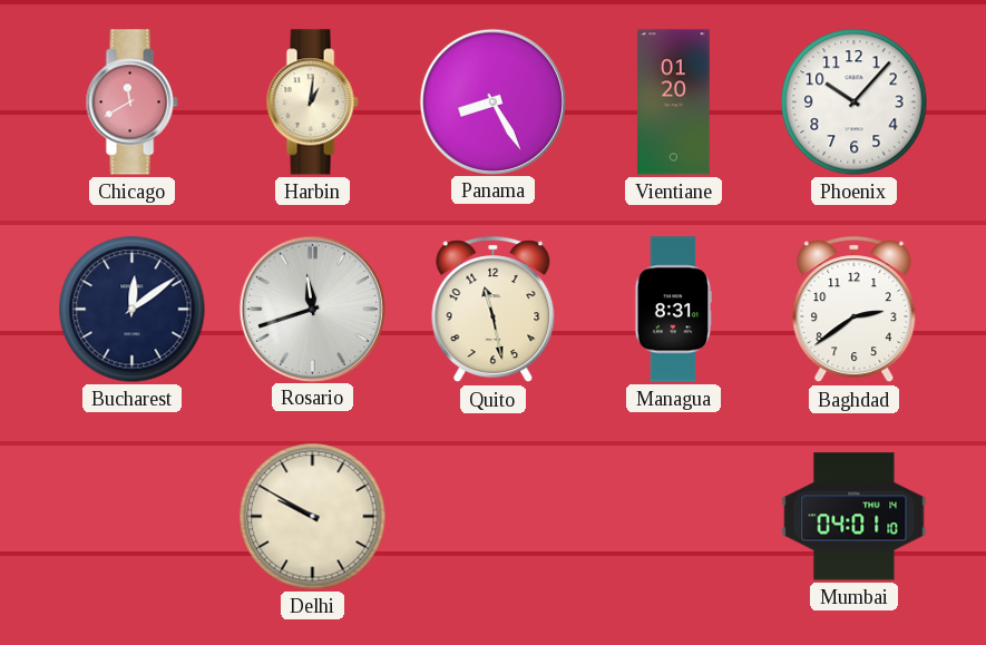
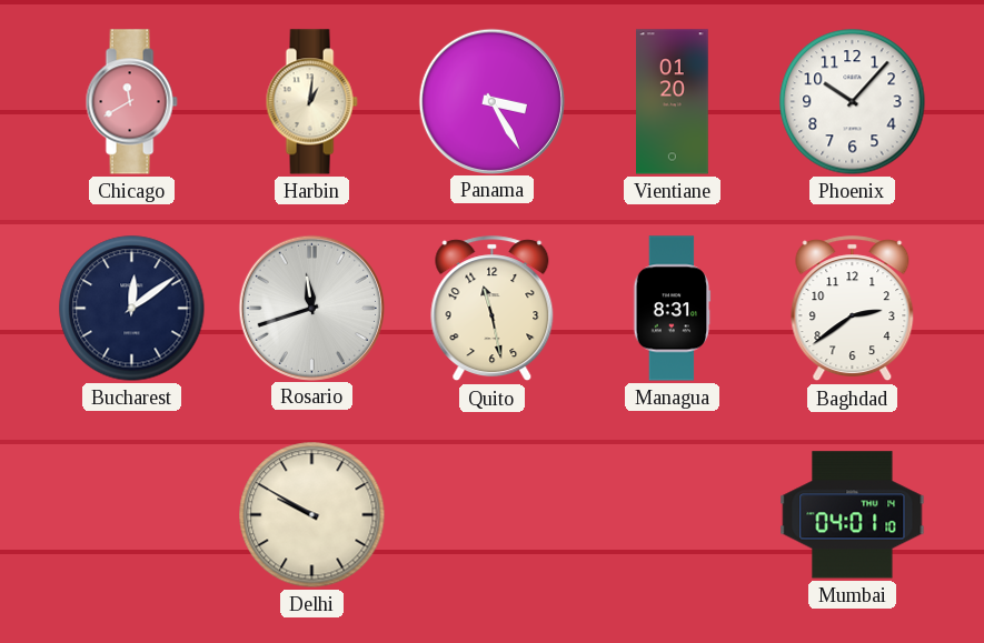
Panama: 8:25 -> 3:25 (491, 101)
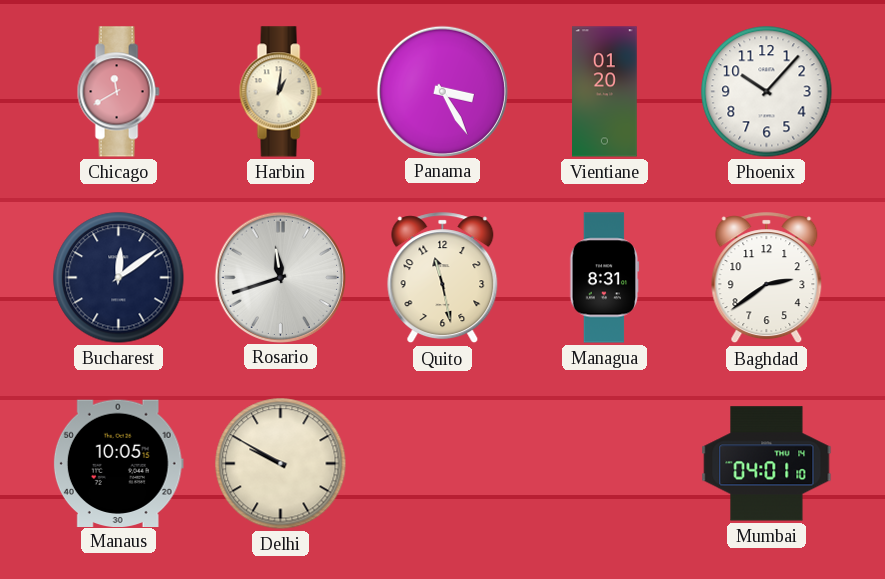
Manaus: none -> 10:05 (118, 463)
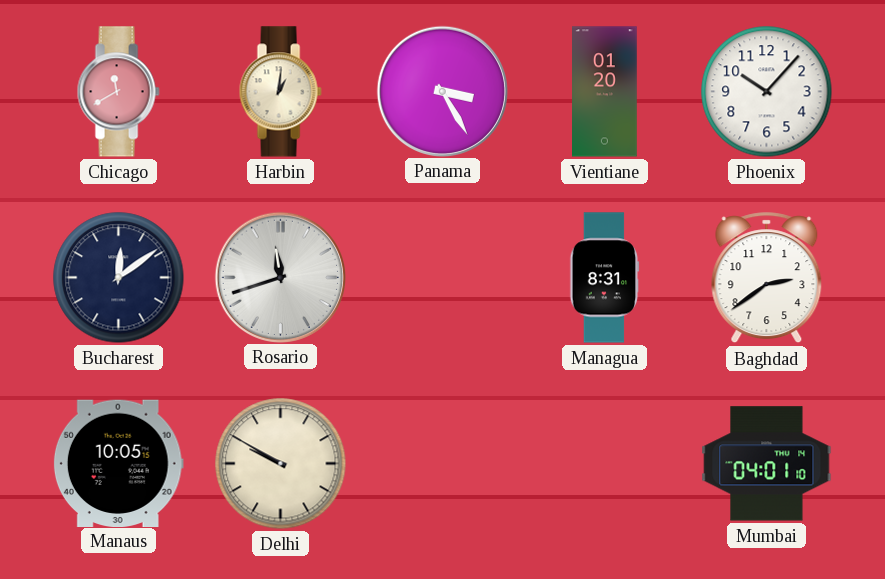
Quito: 11:28 -> none (443, 278)
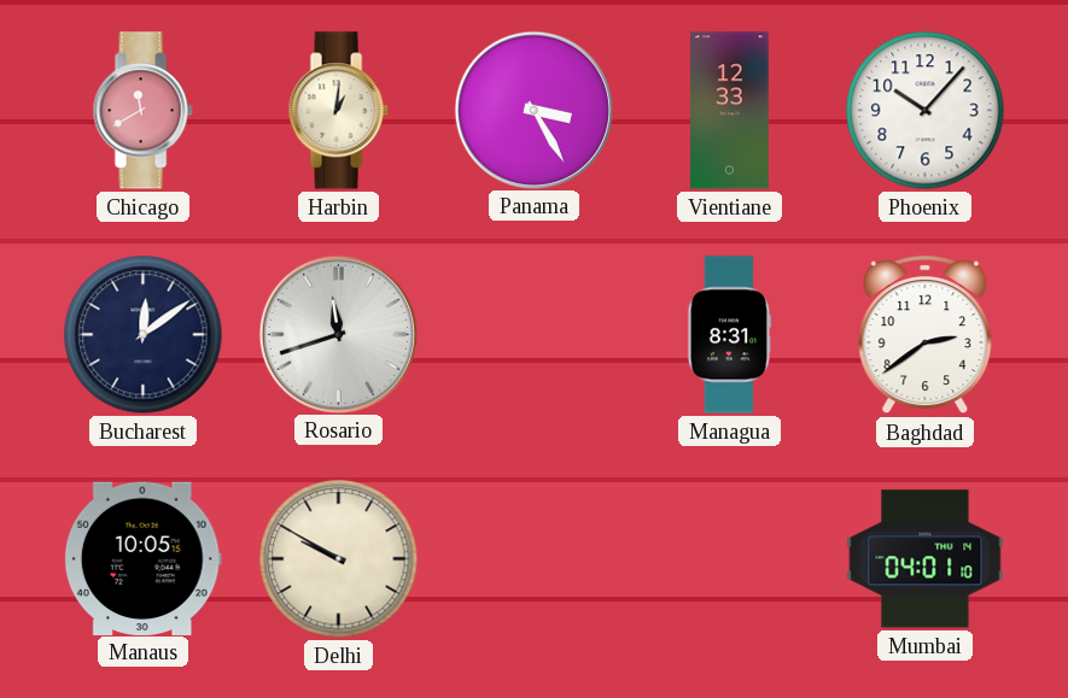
Vientiane: 01:20 -> 12:33 (730, 111)
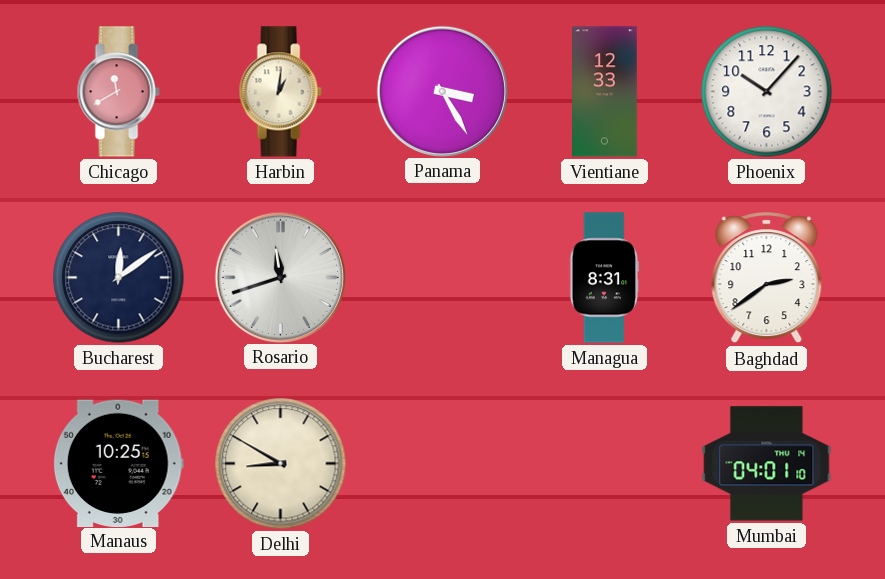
Manaus: 10:05 -> 10:25 (118, 463)
Delhi: 9:50 -> 8:50 (281, 464)
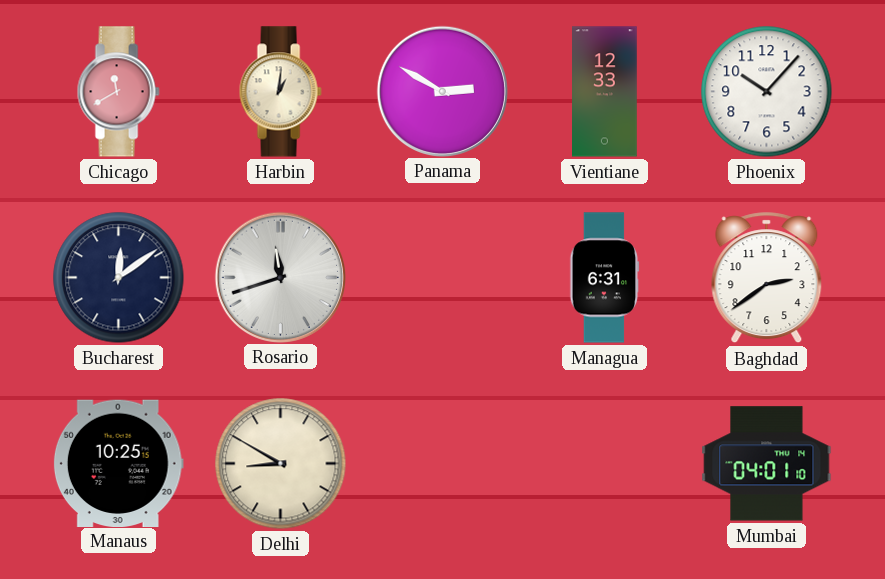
Panama: 3:25 -> 2:50 (442, 91)
Managua: 8:31 -> 6:31 (605, 278)
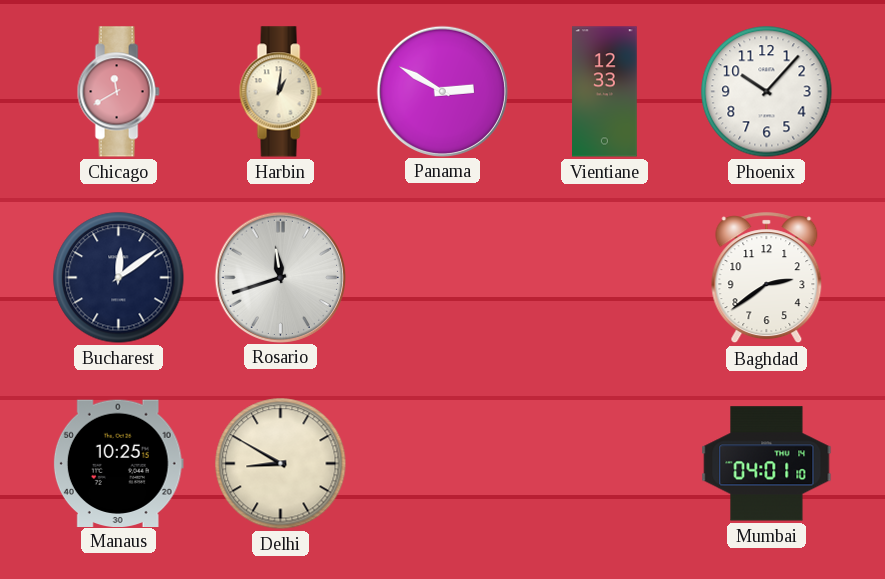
Managua: 6:31 -> none (605, 278)
